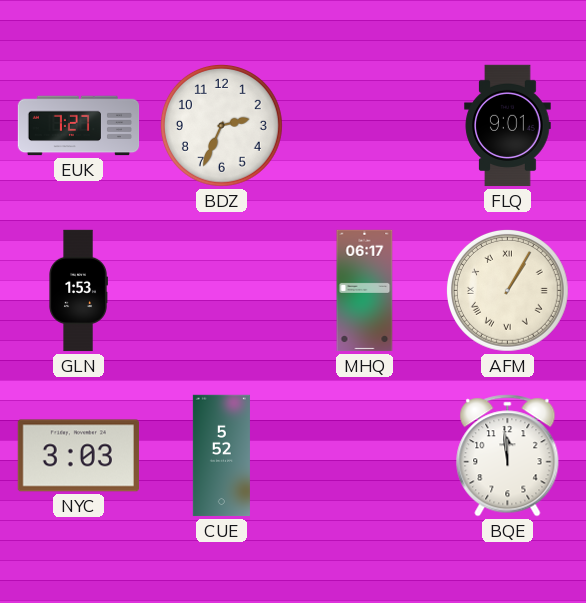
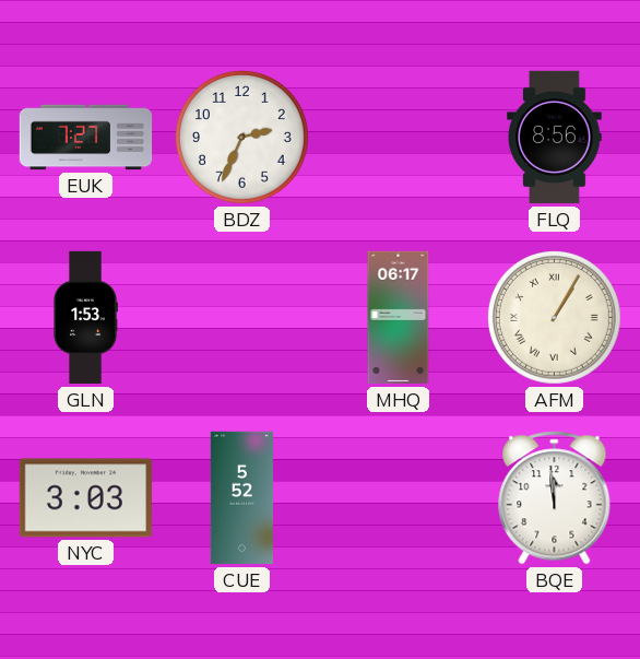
FLQ: 9:01 -> 8:56 (555, 138)
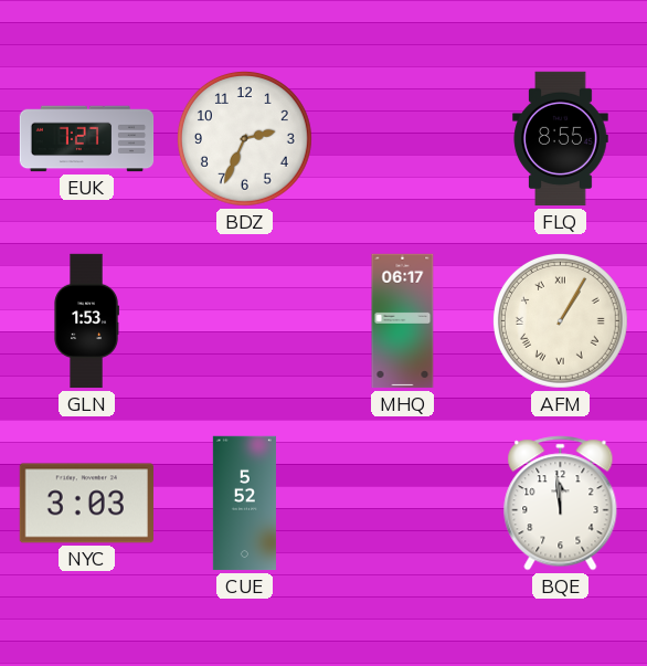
FLQ: 8:56 -> 8:55 (561, 139)
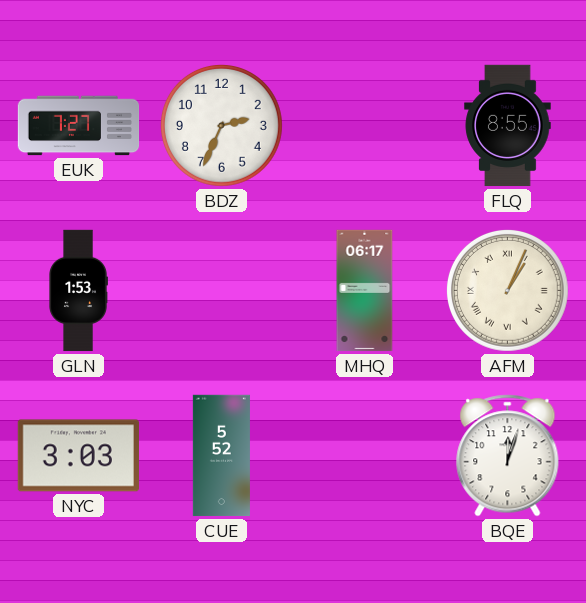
AFM: 1:05 -> 1:04 (508, 291)
BQE: 11:59 -> 12:03 (508, 456)
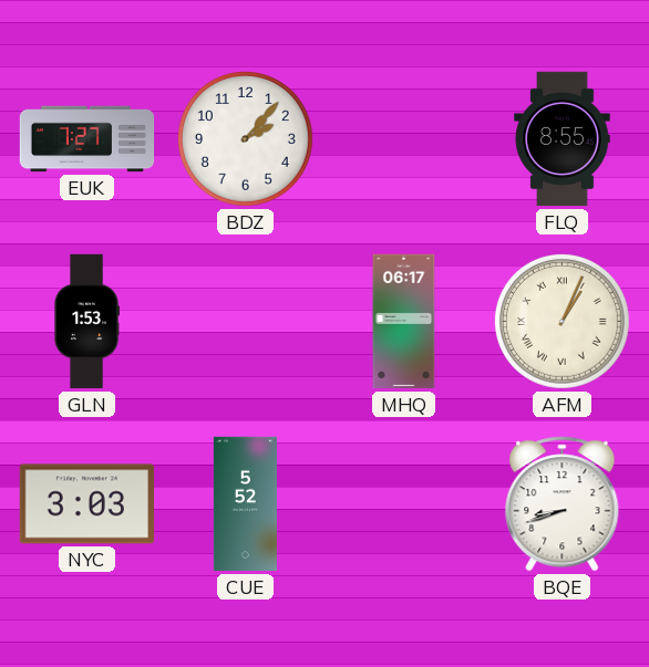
BDZ: 2:34 -> 2:07 (246, 139)
BQE: 12:03 -> 8:42 (563, 504)
